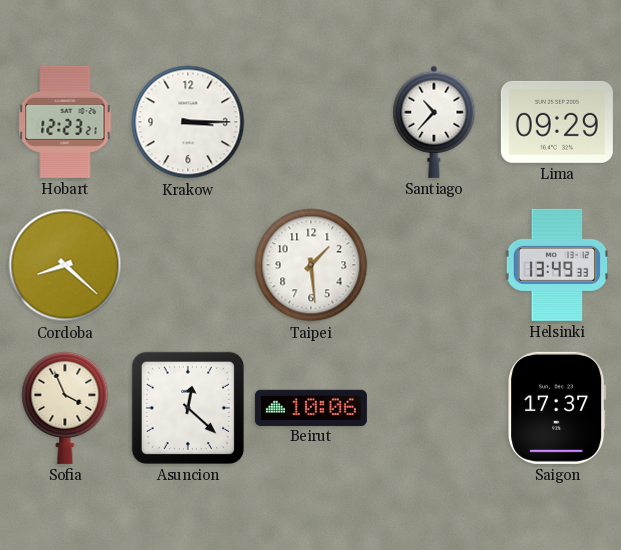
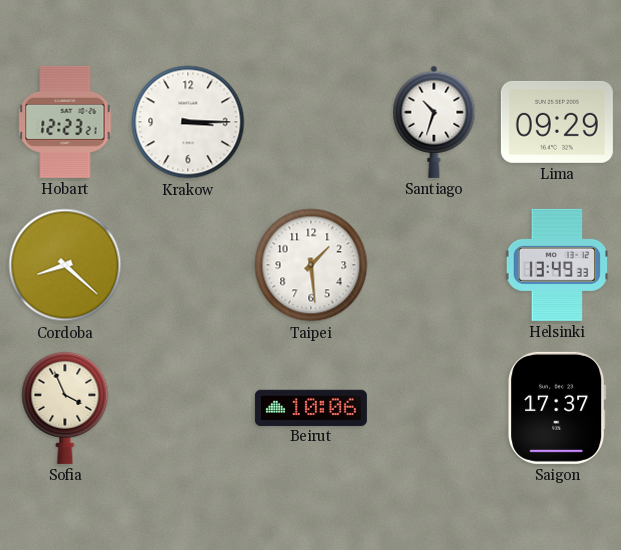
Santiago: 10:37 -> 10:33 (434, 122)
Asuncion: 12:22 -> none (188, 408)
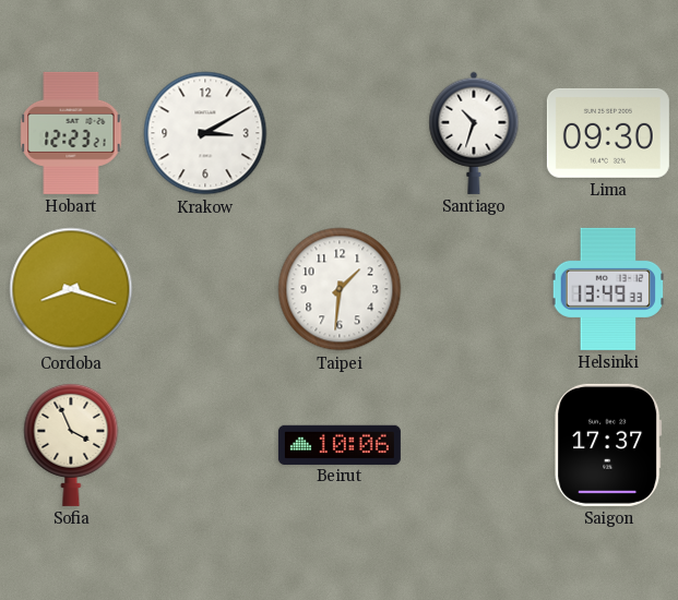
Krakow: 3:15 -> 3:10 (205, 133)
Lima: 09:29 -> 09:30 (608, 133)
Cordoba: 8:22 -> 8:18 (71, 289)
Taipei: 1:29 -> 1:31 (340, 289)
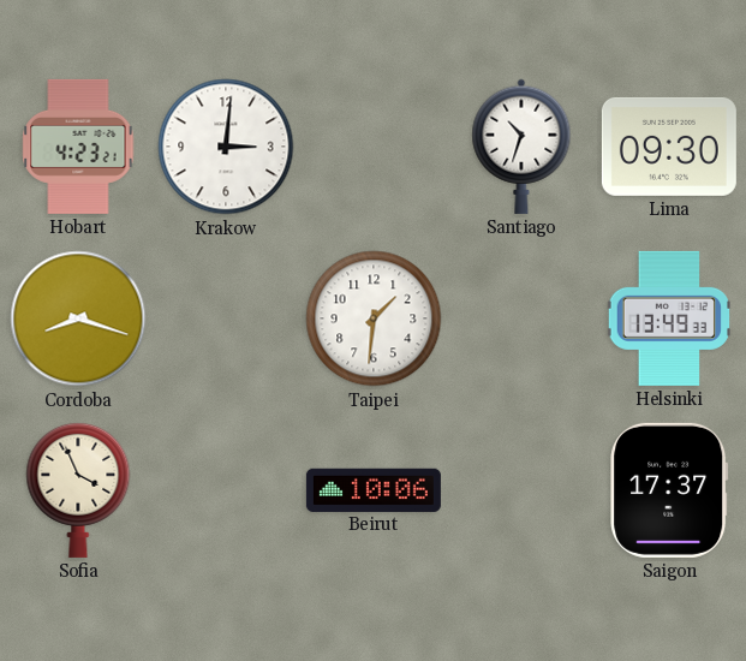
Hobart: 12:23 -> 4:23 (78, 147)
Krakow: 3:10 -> 3:01 (226, 147)
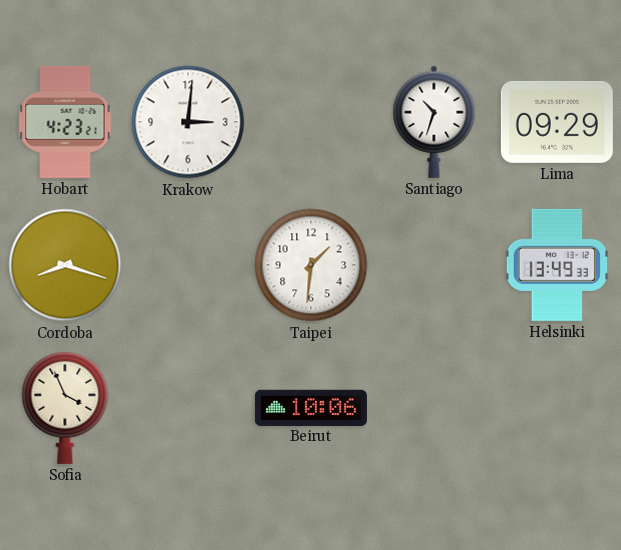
Lima: 09:30 -> 09:29 (557, 122)
Saigon: 17:37 -> none (669, 490)
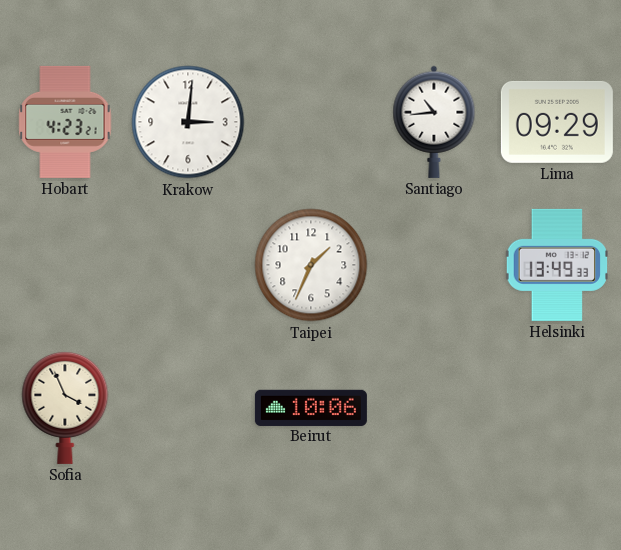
Santiago: 10:33 -> 10:44 (434, 122)
Cordoba: 8:18 -> none (65, 265)
Taipei: 1:31 -> 1:34 (311, 265)
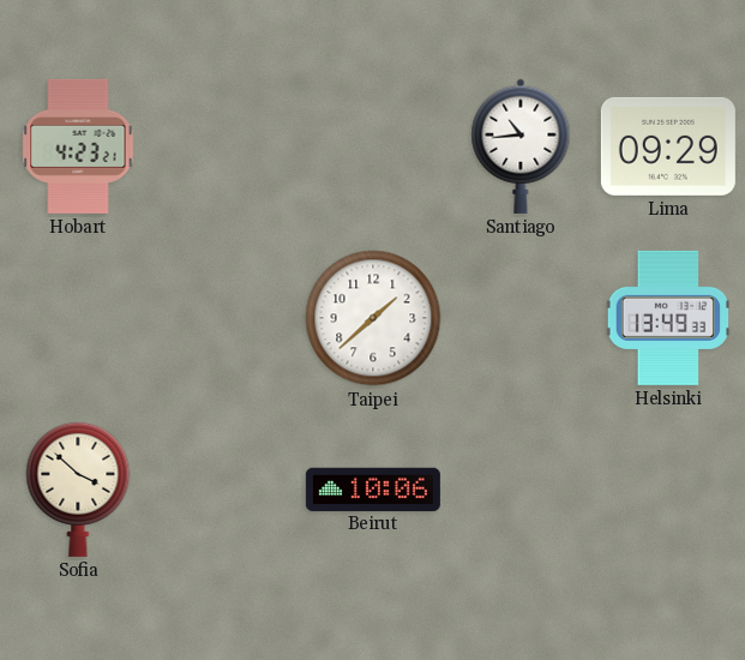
Krakow: 3:01 -> none (188, 122)
Taipei: 1:34 -> 1:38 (373, 318)
Sofia: 3:56 -> 3:52 (78, 488)
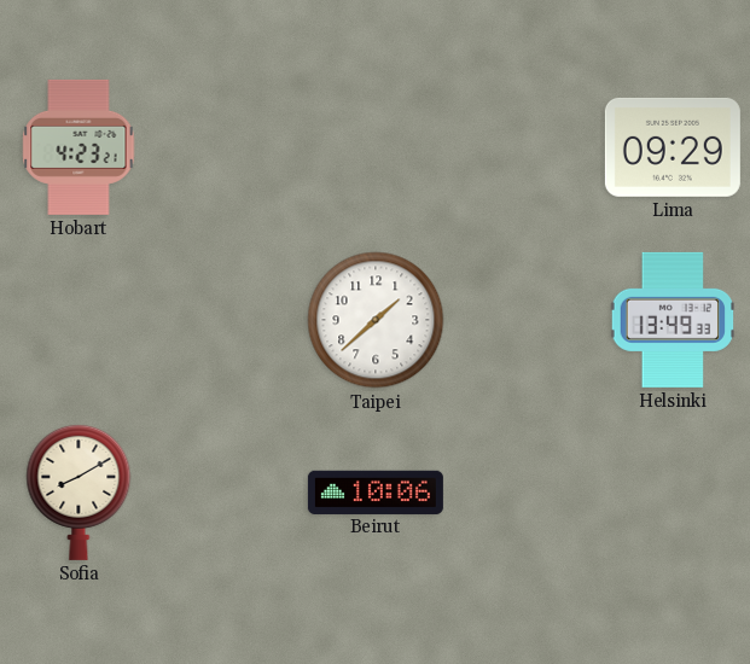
Santiago: 10:44 -> none (521, 146)
Sofia: 3:52 -> 8:10 (79, 491)
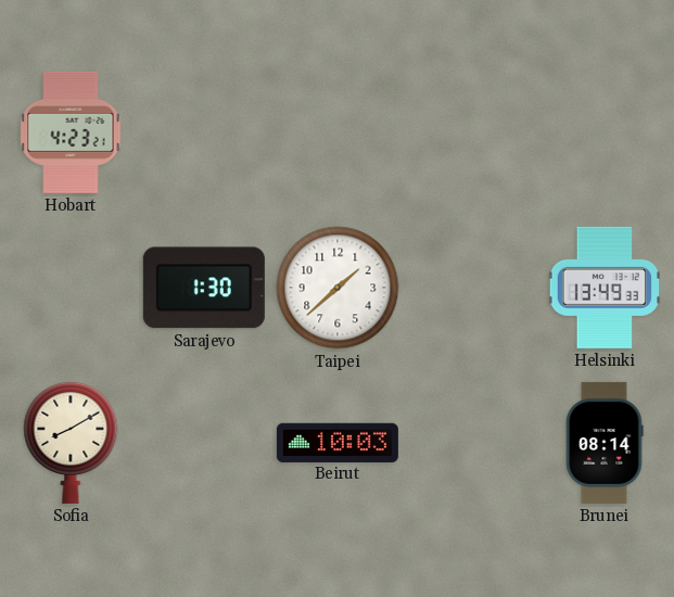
Lima: 09:29 -> none (673, 147)
Sarajevo: none -> 1:30 (204, 288)
Beirut: 10:06 -> 10:03 (338, 442)
Brunei: none -> 08:14 (605, 443)
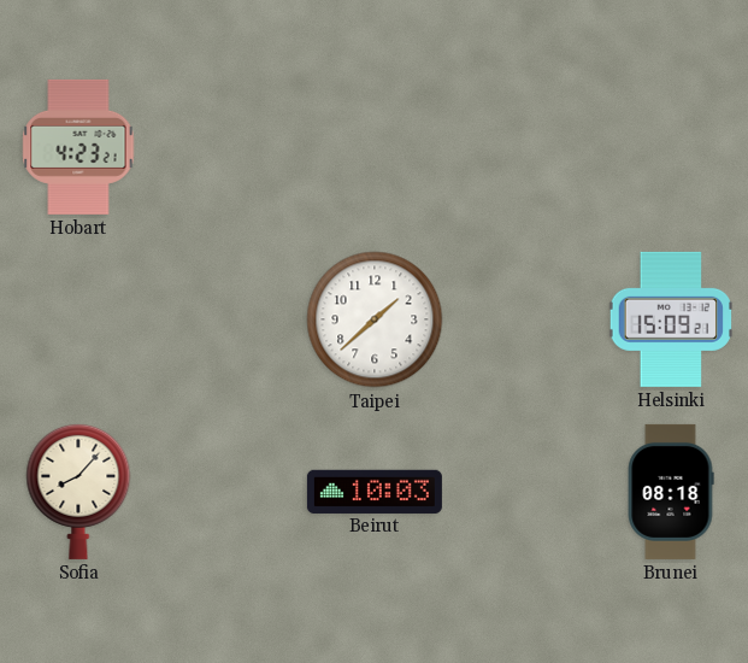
Sarajevo: 1:30 -> none (204, 288)
Helsinki: 13:49 -> 15:09 (670, 319)
Sofia: 8:10 -> 8:07 (78, 491)
Brunei: 08:14 -> 08:18 (671, 492)
